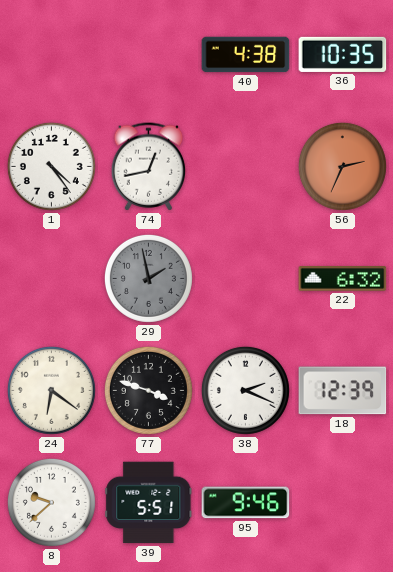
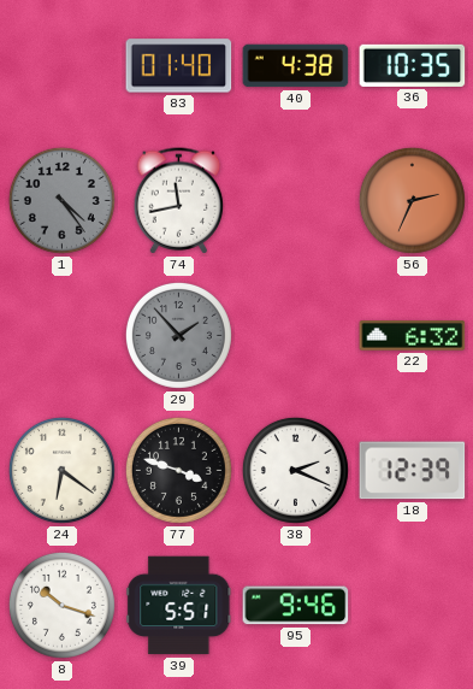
83: none -> 01:40 (179, 66)
1 dial: white -> grey (61, 200)
74: 12:43 -> 11:43 (179, 201)
29: 1:58 -> 1:53 (178, 335)
8: 9:38 -> 10:18 (61, 605)
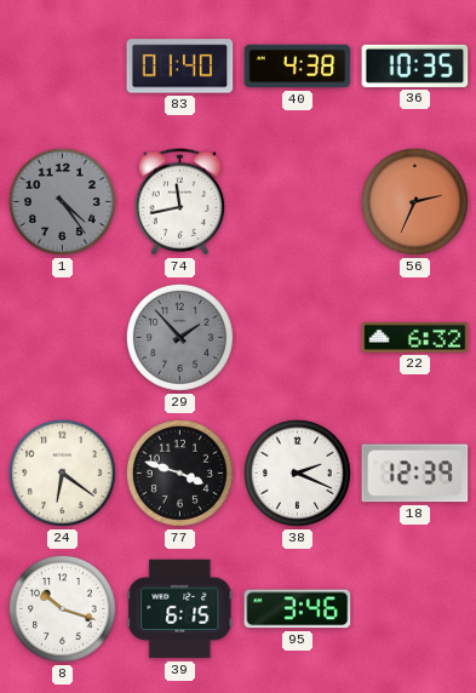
39: 5:51 -> 6:15 (180, 609)
95: 9:46 -> 3:46 (298, 609)
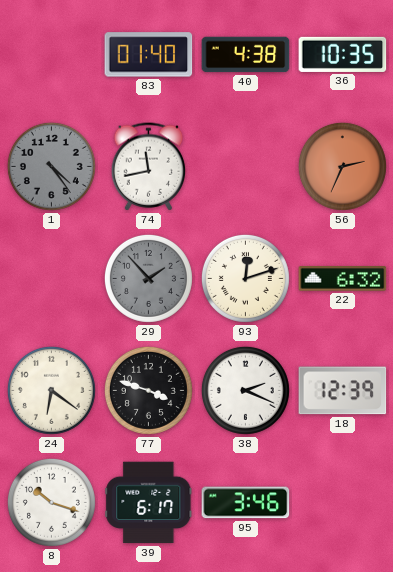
93: none -> 12:12 (245, 278)
39: 6:15 -> 6:17 (149, 503)
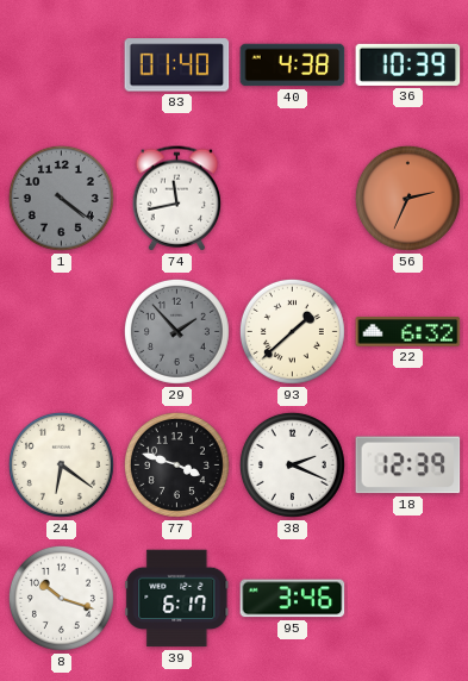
36: 10:35 -> 10:39 (408, 64)
1: 4:24 -> 4:21 (61, 198)
93: 12:12 -> 1:38 (292, 331)
